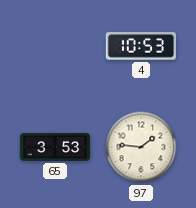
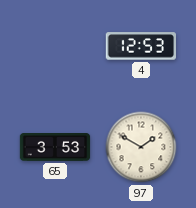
4: 10:53 -> 12:53 (140, 46)
97: 1:46 -> 1:50 (141, 147)
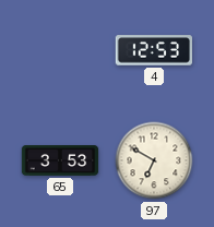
97: 1:50 -> 6:50 (154, 160)
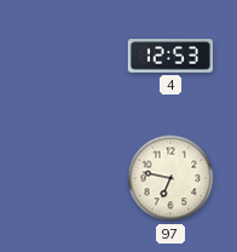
65: 3:53 -> none (60, 162)
97: 6:50 -> 6:47 (170, 178)
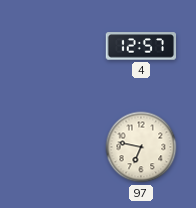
4: 12:53 -> 12:57 (140, 46)
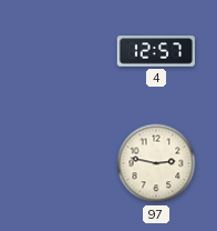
97: 6:47 -> 2:47 (156, 163)
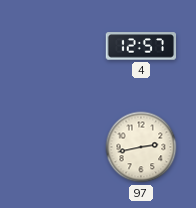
97: 2:47 -> 2:43 (141, 147)
